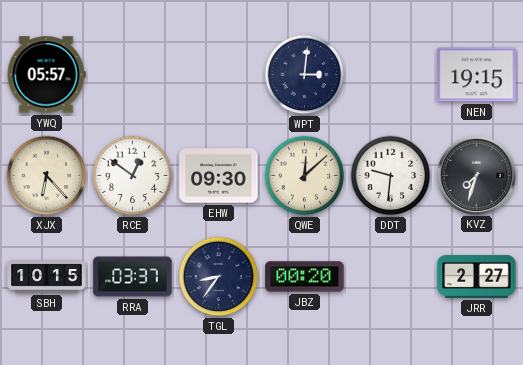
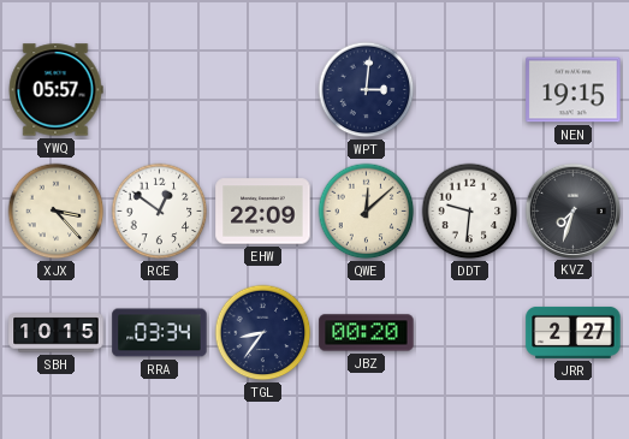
XJX: 6:23 -> 3:23 (57, 212)
EHW: 09:30 -> 22:09 (263, 212)
RRA: 03:37 -> 03:34 (160, 333)
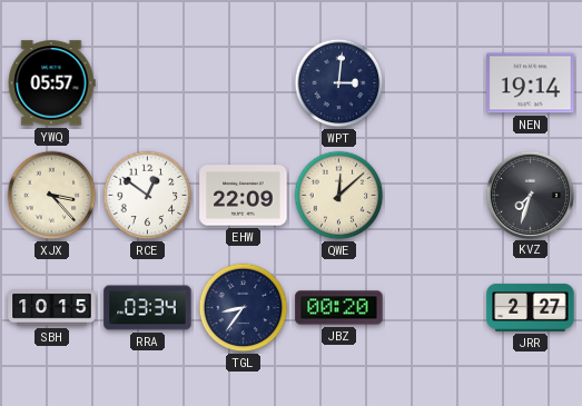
NEN: 19:15 -> 19:14 (531, 83)
DDT: 9:31 -> none (470, 212)
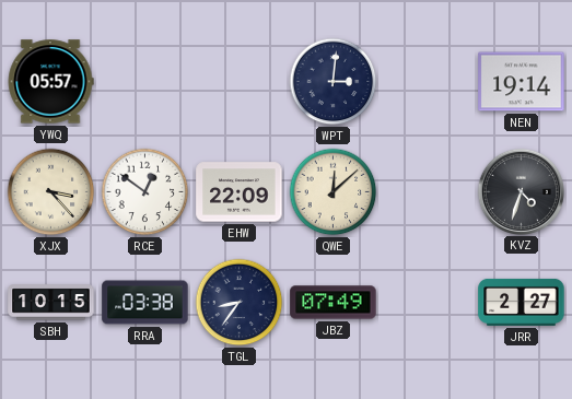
KVZ: 7:33 -> 4:33 (521, 191)
RRA: 03:34 -> 03:38 (145, 303)
JBZ: 00:20 -> 07:49 (334, 303)
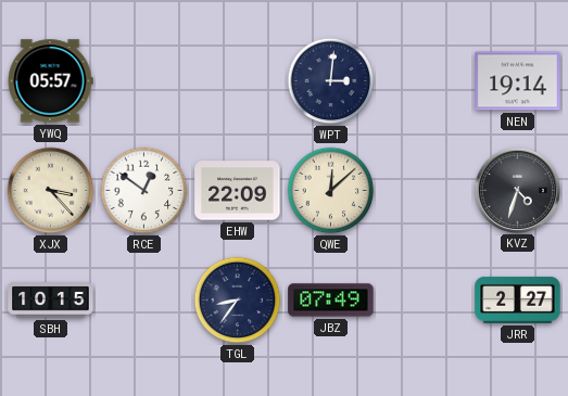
RRA: 03:38 -> none (145, 303)
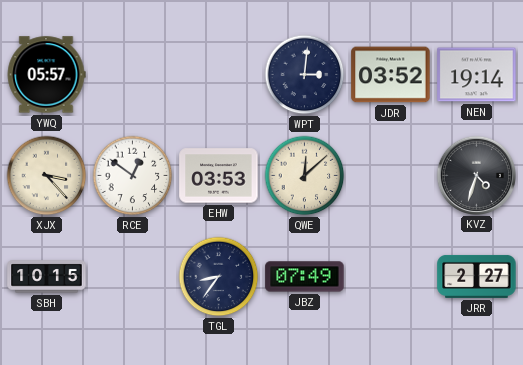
JDR: none -> 03:52 (391, 75)
EHW: 22:09 -> 03:53 (219, 176)
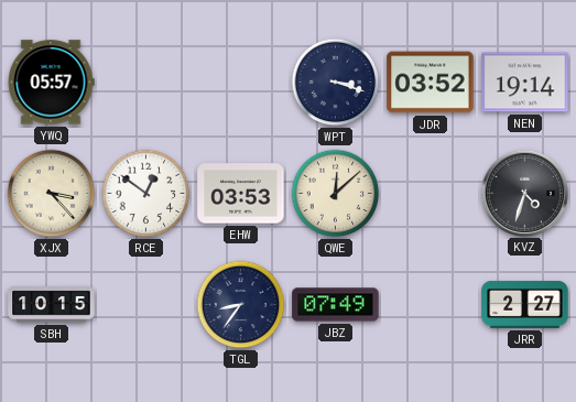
WPT: 3:01 -> 3:18 (336, 83)
